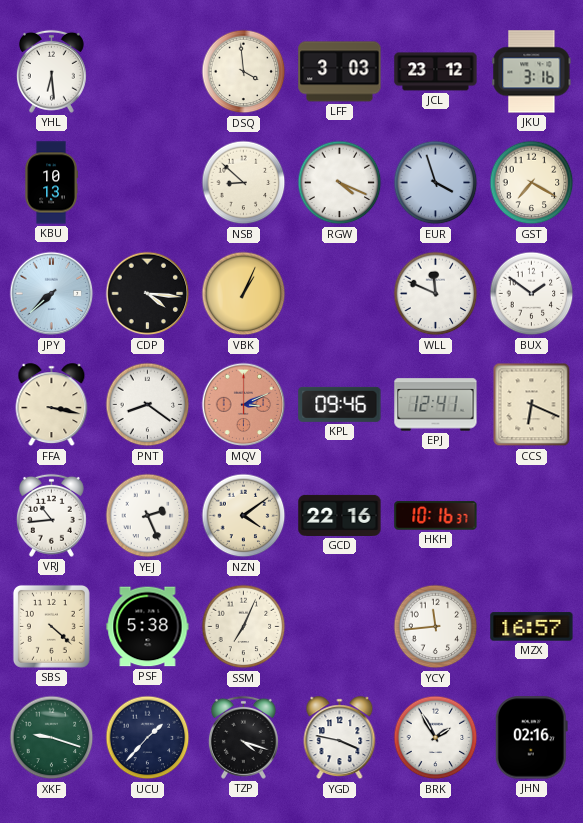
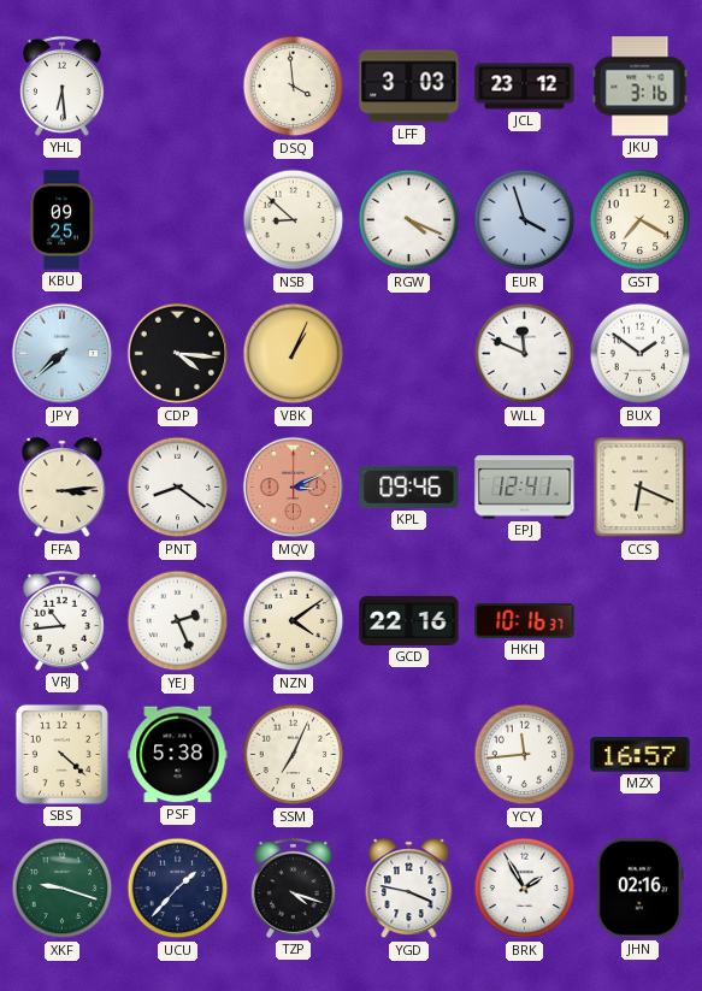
KBU: 10:13 -> 09:25 (61, 220)
FFA: 3:17 -> 3:14 (63, 488)
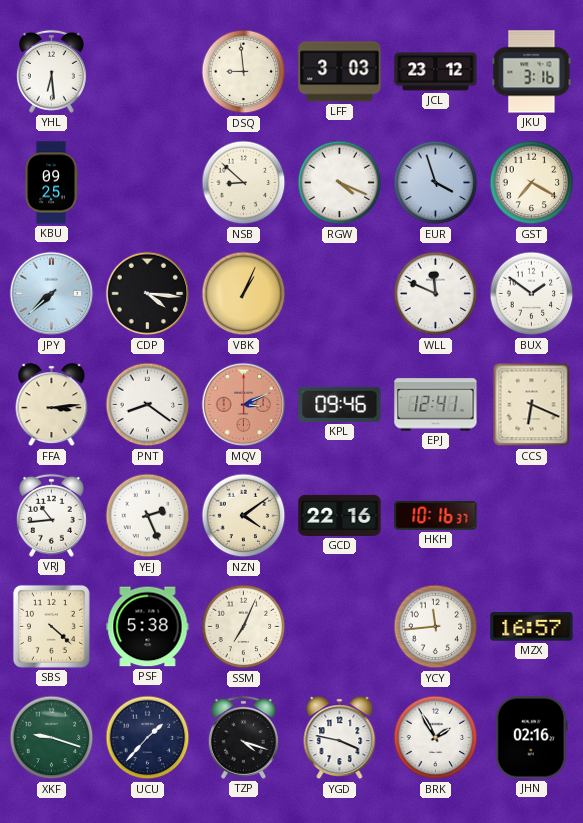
DSQ: 3:59 -> 8:59 (244, 72)
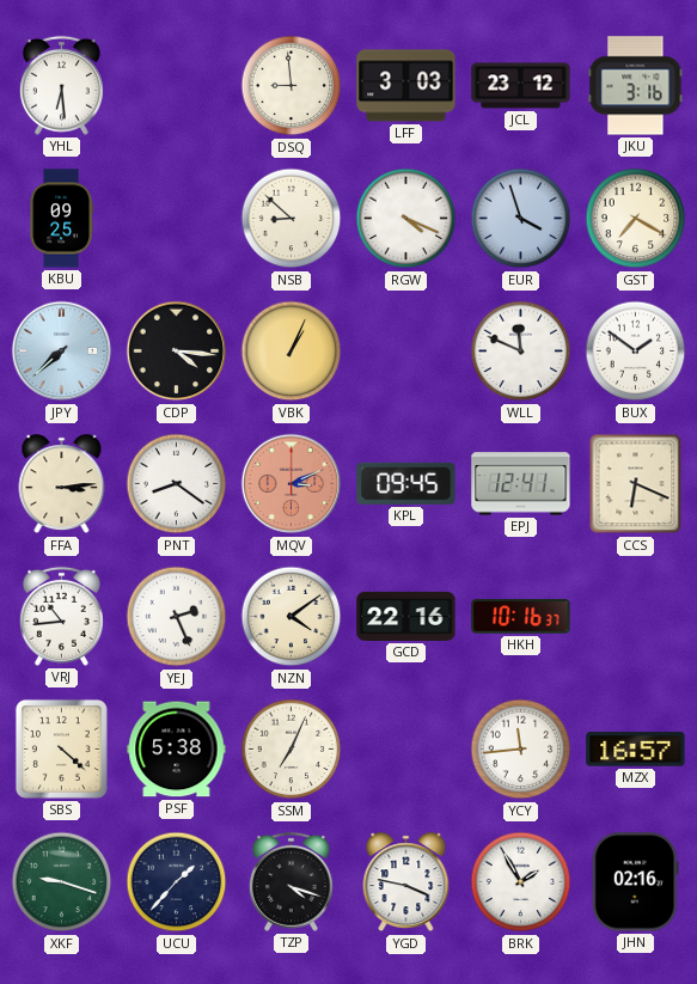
KPL: 09:46 -> 09:45 (406, 483)
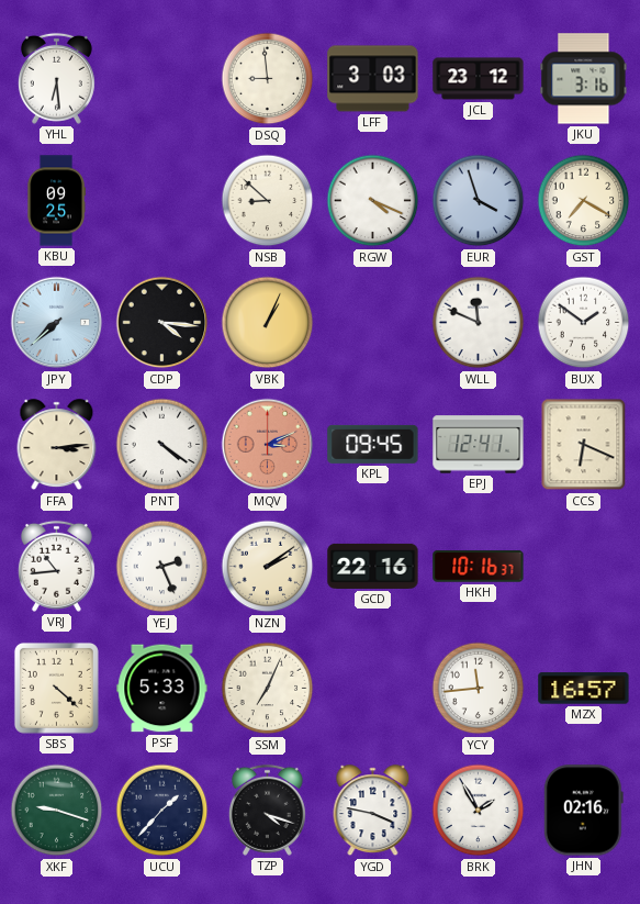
PNT: 8:21 -> 4:21 (162, 445)
NZN: 4:09 -> 2:09 (268, 567)
PSF: 5:38 -> 5:33 (162, 689)
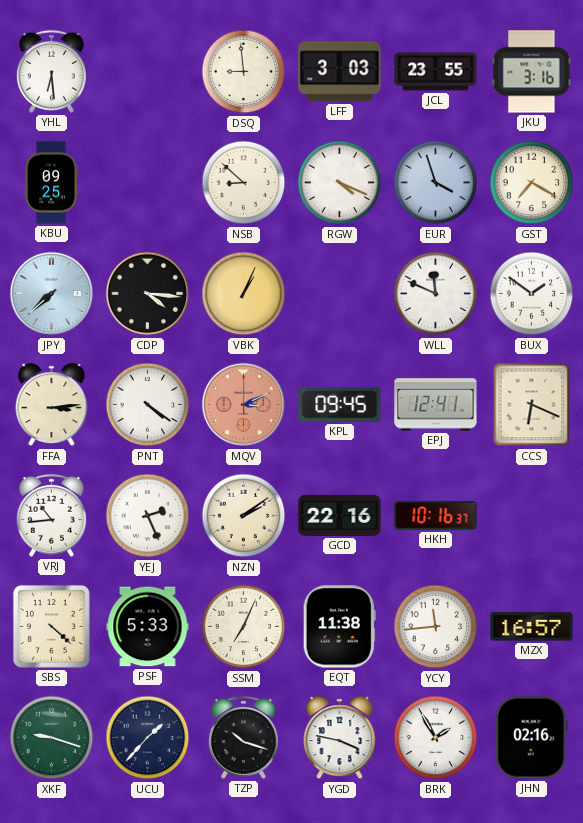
JCL: 23:12 -> 23:55 (436, 72)
EQT: none -> 11:38 (339, 627)
TZP: 4:18 -> 10:18 (243, 737)
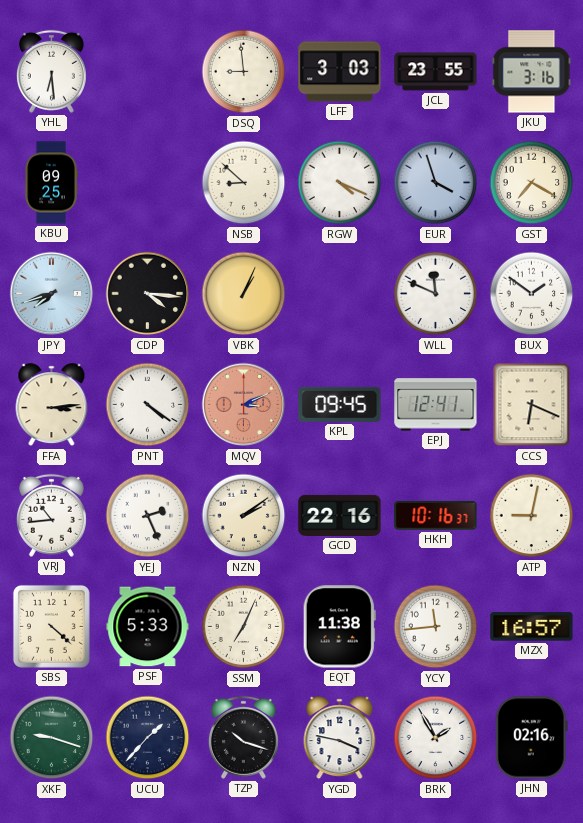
JPY: 7:38 -> 7:42 (52, 294)
ATP: none -> 9:02 (532, 516)
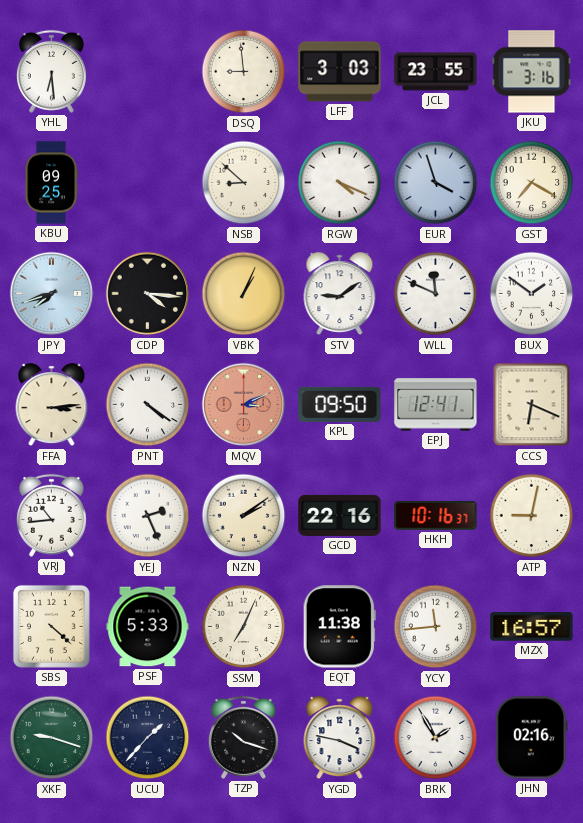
STV: none -> 9:09 (340, 294)
KPL: 09:45 -> 09:50 (340, 404)
